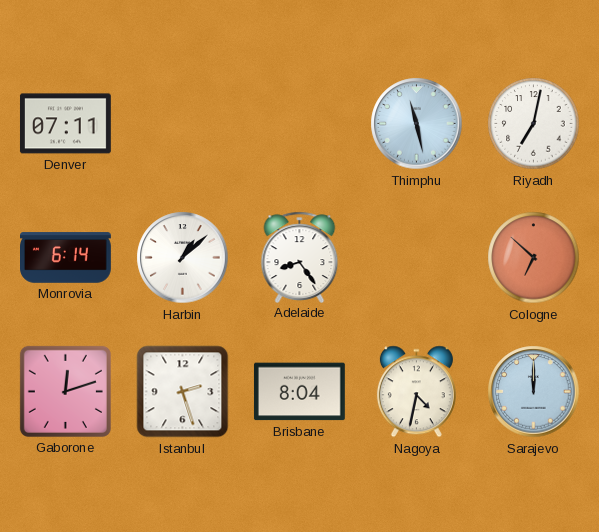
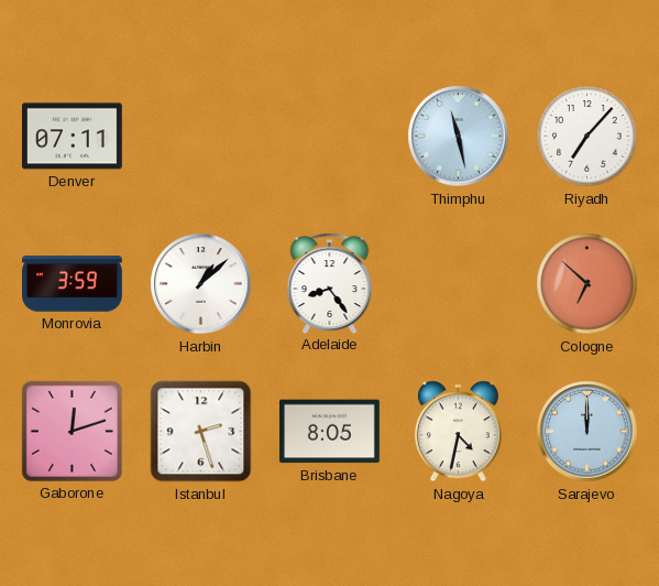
Riyadh: 7:02 -> 7:07 (587, 137)
Monrovia: 6:14 -> 3:59 (73, 284)
Brisbane: 8:04 -> 8:05 (329, 432)
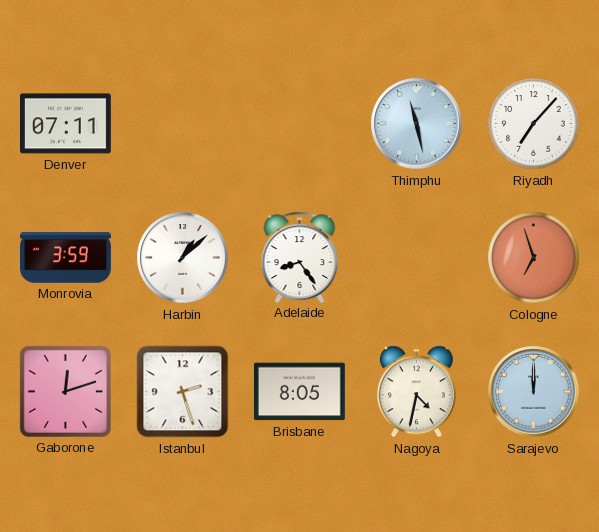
Cologne: 6:52 -> 6:57 (534, 258)
